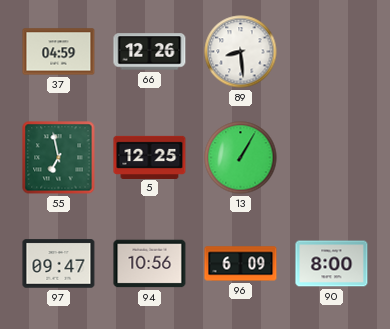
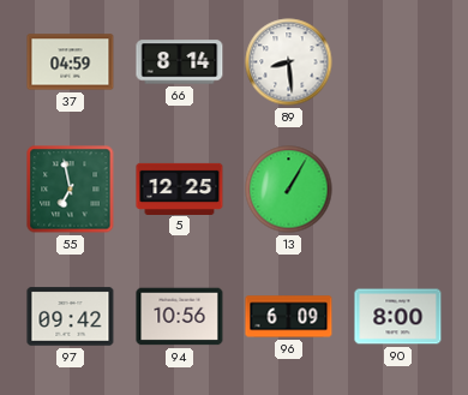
66: 12:26 -> 8:14 (180, 62)
97: 09:47 -> 09:42 (71, 317)
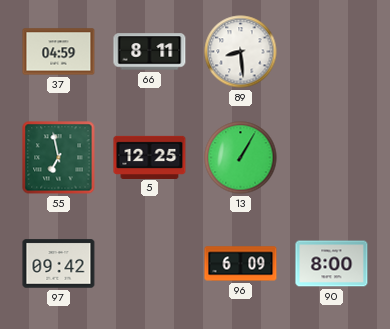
66: 8:14 -> 8:11 (150, 52)
94: 10:56 -> none (180, 317)
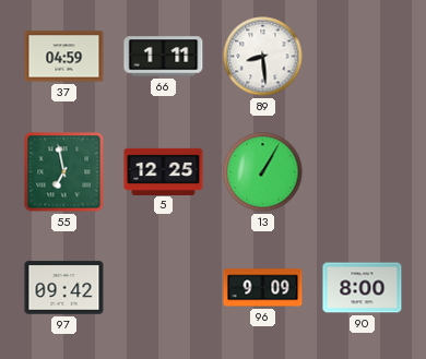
66: 8:11 -> 1:11 (164, 57)
96: 6:09 -> 9:09 (263, 288)
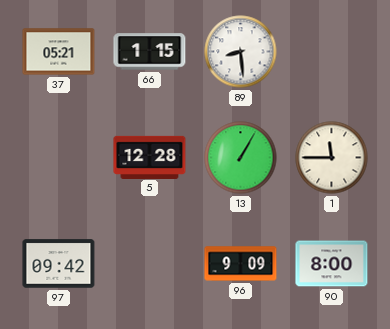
37: 04:59 -> 05:21 (59, 52)
66: 1:11 -> 1:15 (150, 52)
55: 6:58 -> none (64, 172)
5: 12:25 -> 12:28 (150, 157)
1: none -> 11:45 (332, 158)
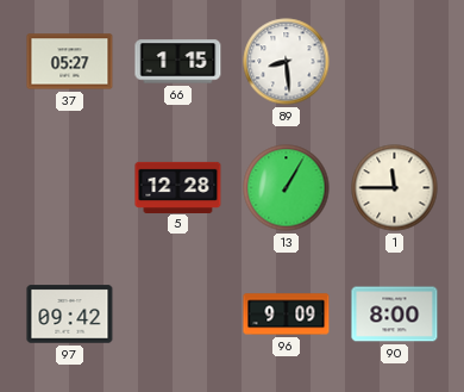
37: 05:21 -> 05:27 (70, 62)
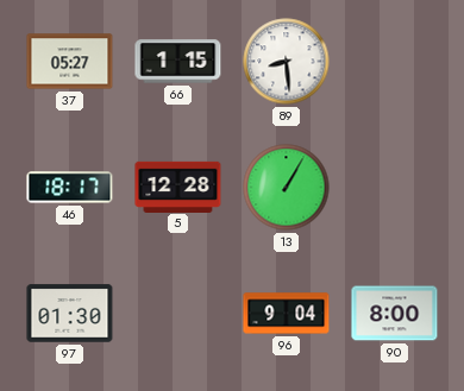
46: none -> 18:17 (70, 188)
1: 11:45 -> none (395, 188)
97: 09:42 -> 01:30 (70, 314)
96: 9:09 -> 9:04 (287, 314)
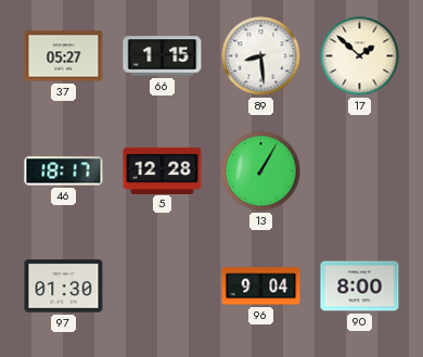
17: none -> 1:52 (360, 56)
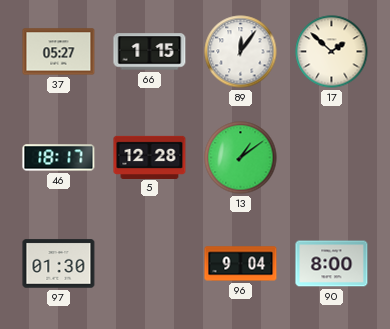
89: 8:29 -> 12:06 (241, 52)
13: 1:05 -> 1:09 (241, 158)
